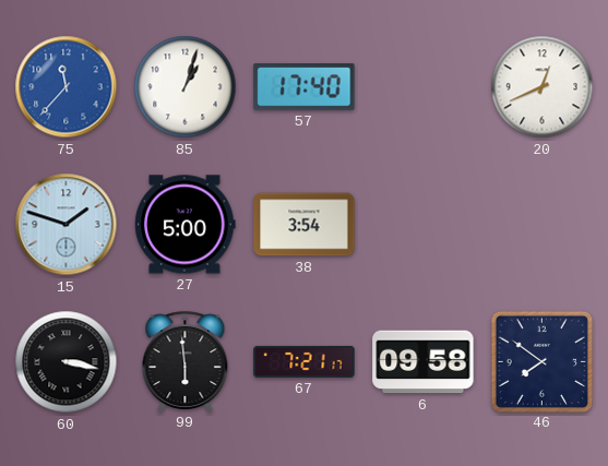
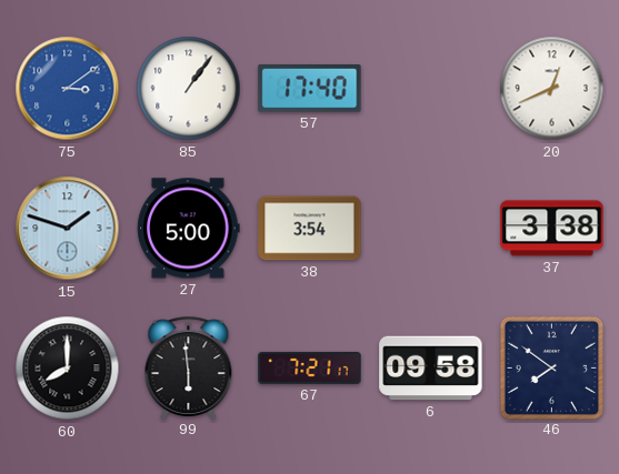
75: 11:37 -> 3:09 (68, 89)
85: 1:03 -> 1:06 (189, 89)
37: none -> 3:38 (552, 229)
60: 3:17 -> 8:00 (68, 369)
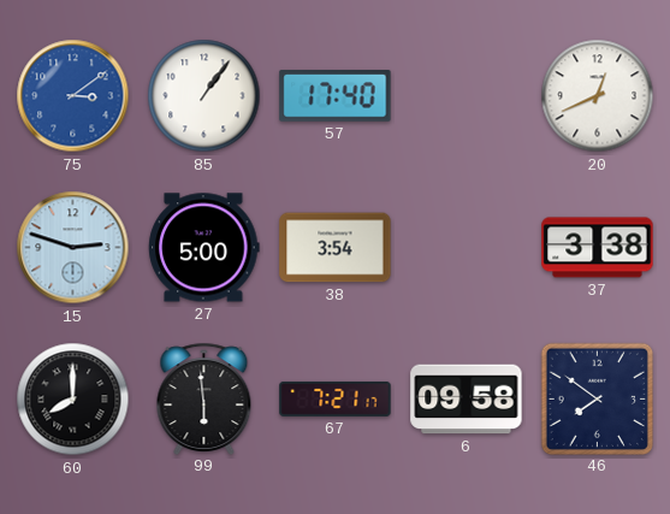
15: 1:48 -> 2:48 (73, 248)
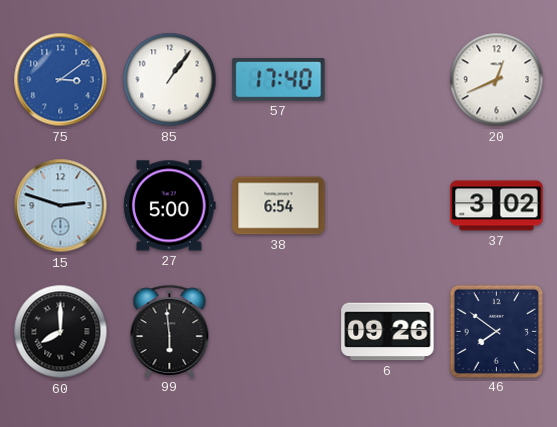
38: 3:54 -> 6:54 (279, 206)
37: 3:38 -> 3:02 (497, 206)
67: 7:21 -> none (336, 398)
6: 09:58 -> 09:26 (388, 332)
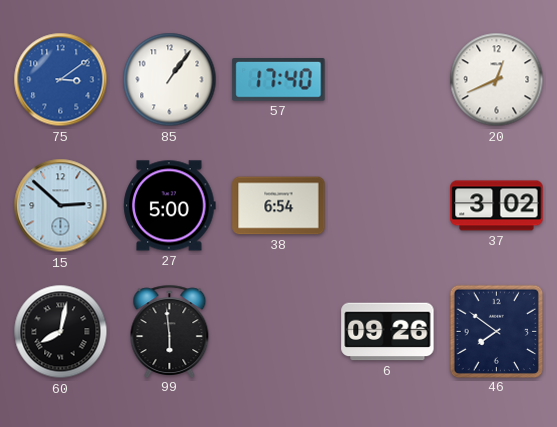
15: 2:48 -> 2:52 (61, 206)
60: 8:00 -> 8:02 (61, 332)
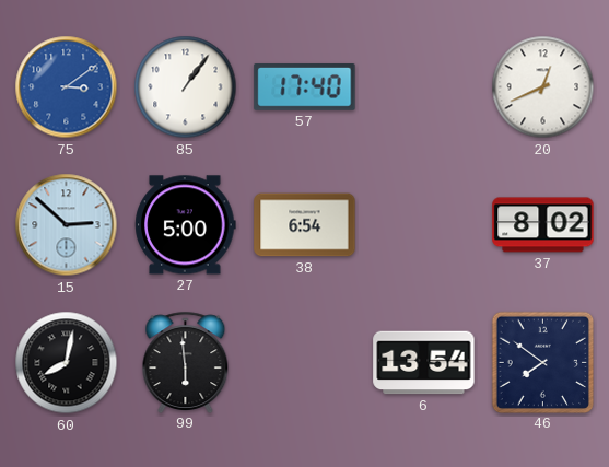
37: 3:02 -> 8:02 (543, 225)
6: 09:26 -> 13:54 (424, 363)
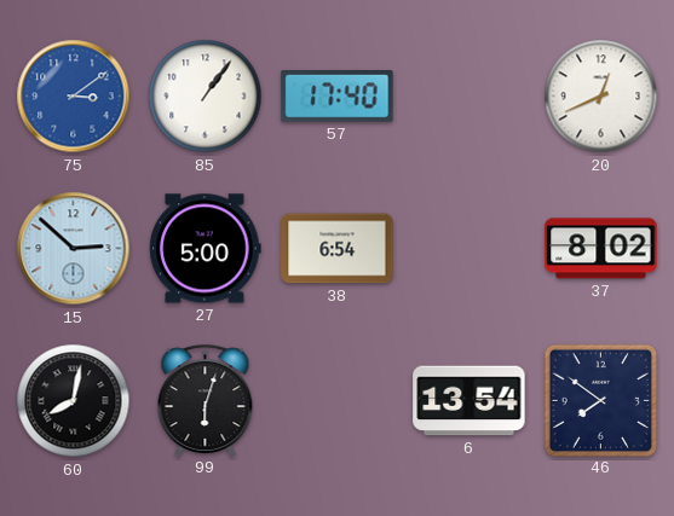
99: 5:59 -> 6:03 (206, 400)
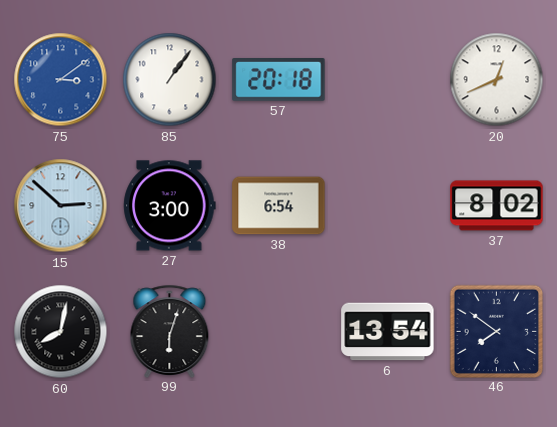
57: 17:40 -> 20:18 (279, 80)
27: 5:00 -> 3:00 (170, 206)
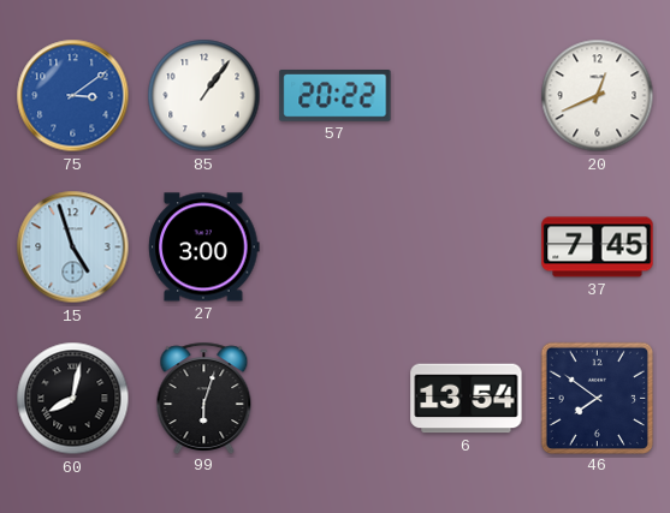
57: 20:18 -> 20:22 (336, 96)
15: 2:52 -> 4:57 (73, 247)
38: 6:54 -> none (279, 206)
37: 8:02 -> 7:45 (598, 247)
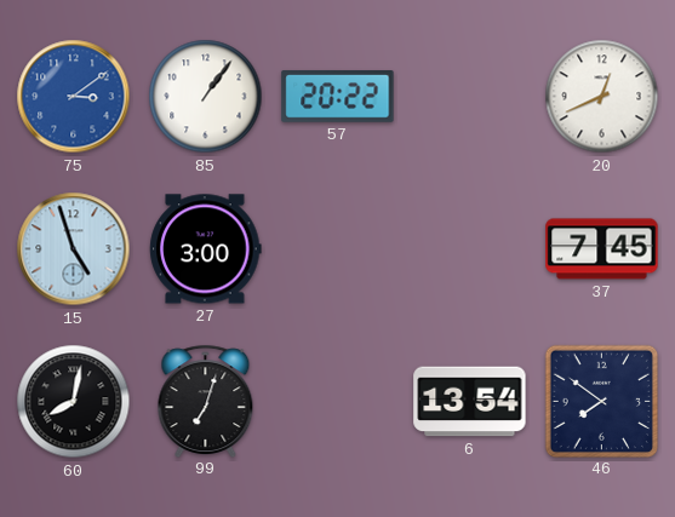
99: 6:03 -> 7:03 (206, 401)
